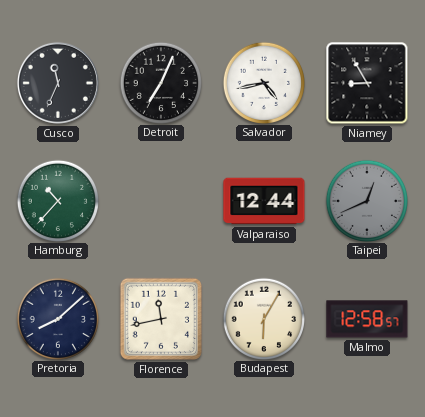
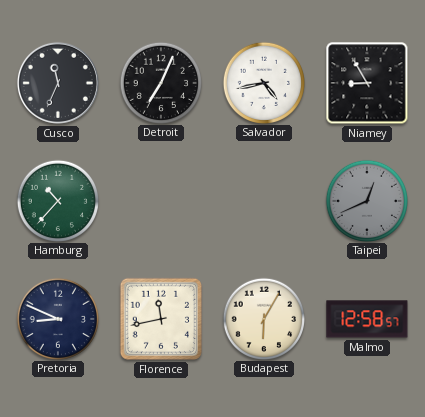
Valparaiso: 12:44 -> none (264, 201)
Pretoria: 8:08 -> 8:49 (57, 318)
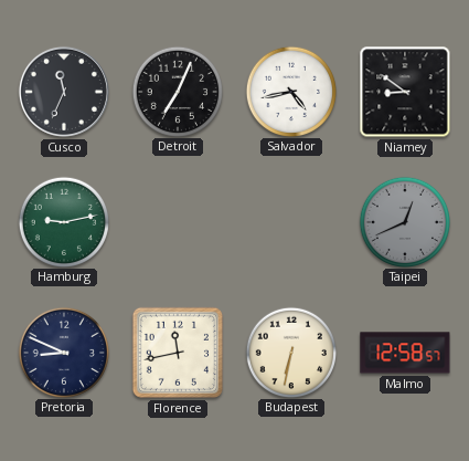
Niamey: 8:55 -> 8:51 (405, 92)
Hamburg: 10:37 -> 9:13 (63, 221)
Budapest: 6:05 -> 6:32 (290, 352)
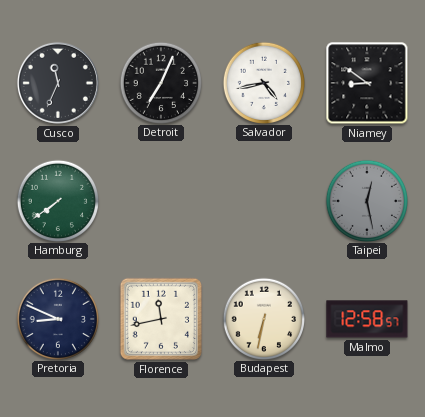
Hamburg: 9:13 -> 7:39 (57, 200)
Taipei: 12:41 -> 12:28 (366, 200)
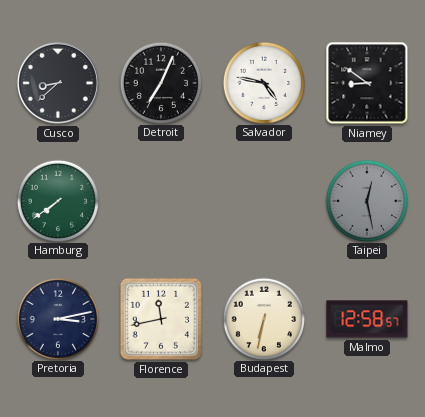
Cusco: 11:34 -> 8:38 (58, 83)
Salvador: 4:43 -> 4:47 (263, 82)
Pretoria: 8:49 -> 3:13 (57, 318)
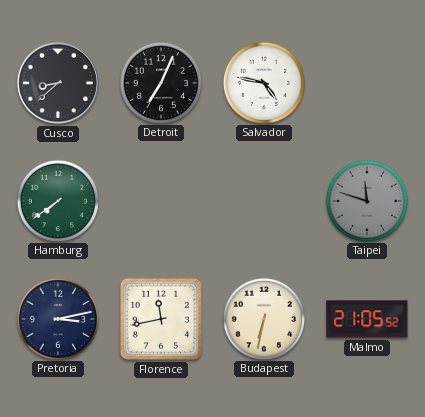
Niamey: 8:51 -> none (367, 83)
Taipei: 12:28 -> 11:48 (366, 200)
Malmo: 12:58 -> 21:05 (367, 319)
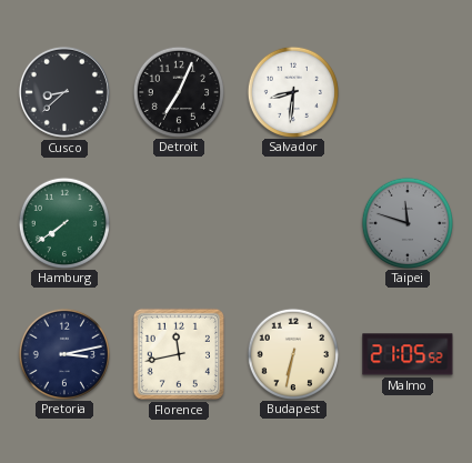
Salvador: 4:47 -> 8:31 (292, 91)
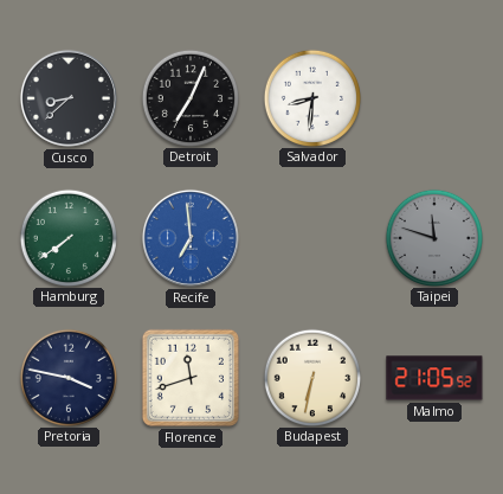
Recife: none -> 6:59 (191, 238)
Pretoria: 3:13 -> 3:47 (67, 377)
Florence: 11:43 -> 11:42 (191, 378)
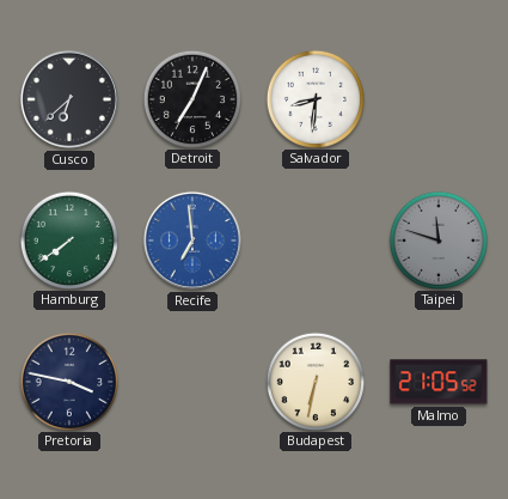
Cusco: 8:38 -> 6:38 (69, 99)
Florence: 11:42 -> none (191, 378)
